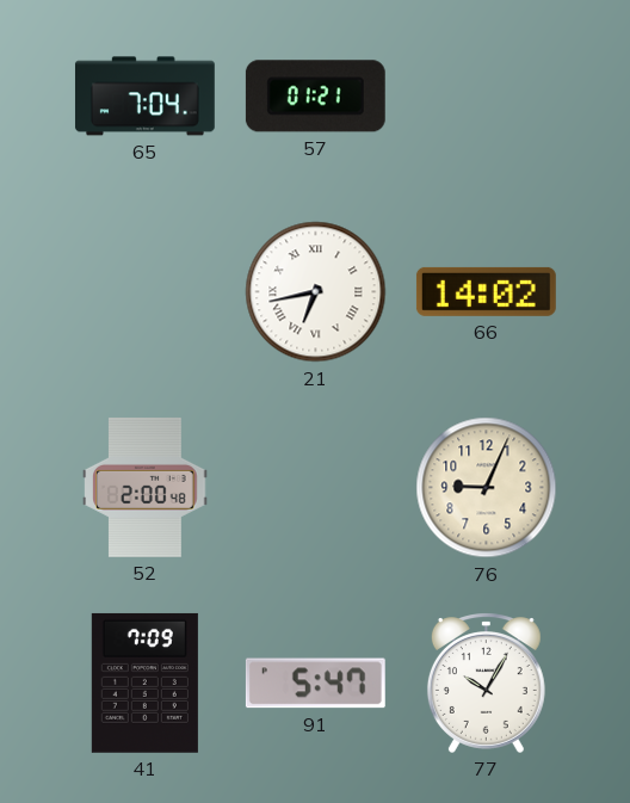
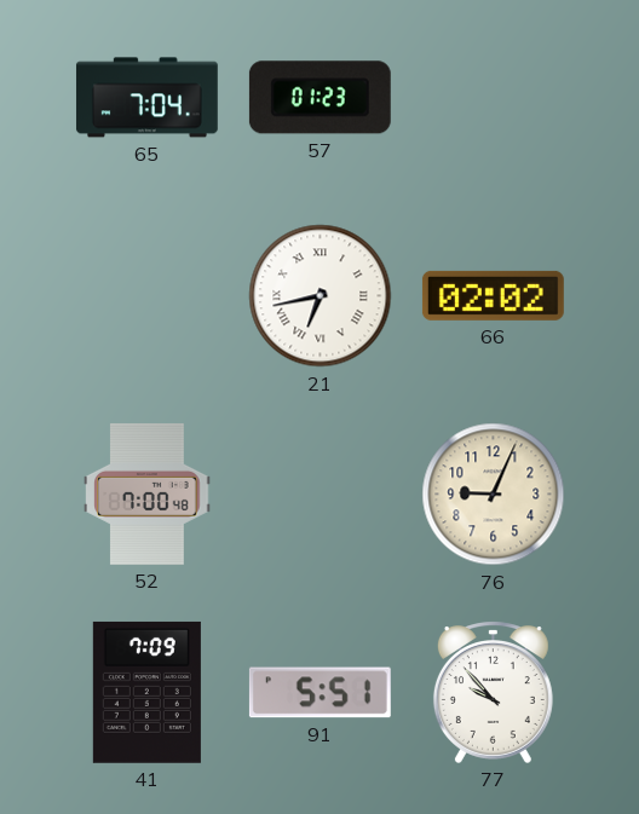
57: 01:21 -> 01:23 (319, 98)
66: 14:02 -> 02:02 (493, 295)
52: 2:00 -> 7:00 (148, 493)
91: 5:47 -> 5:51 (319, 693)
77: 10:05 -> 9:53 (493, 692)
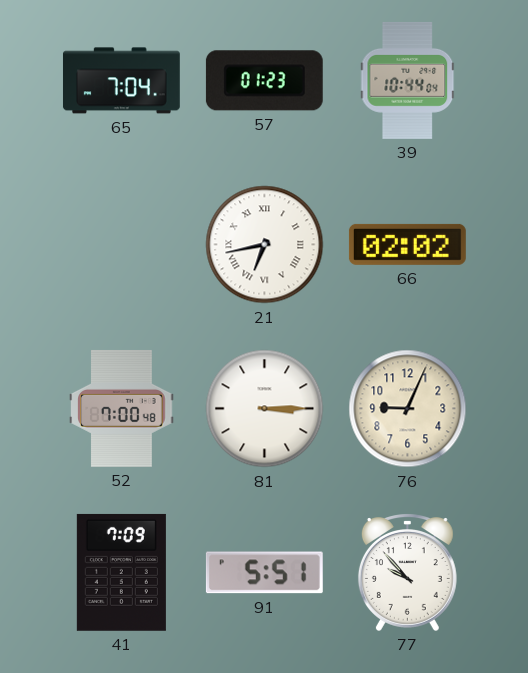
39: none -> 10:44 (408, 81)
81: none -> 3:15 (265, 409)
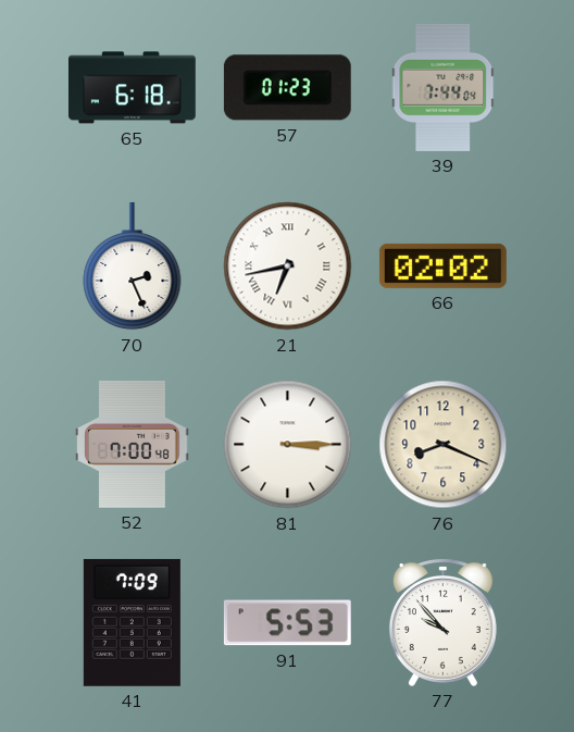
65: 7:04 -> 6:18 (132, 88)
39: 10:44 -> 7:44 (444, 88)
70: none -> 2:26 (133, 266)
76: 9:04 -> 8:19 (444, 445)
91: 5:51 -> 5:53 (287, 623)
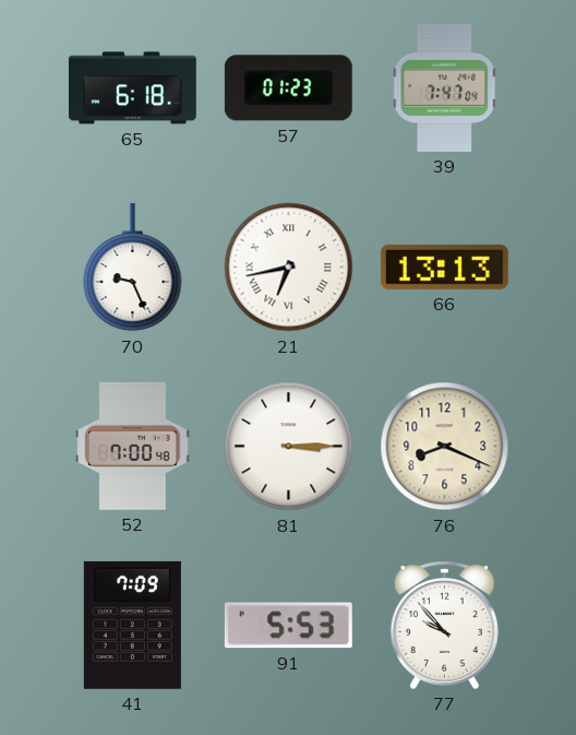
39: 7:44 -> 7:47 (445, 88)
70: 2:26 -> 9:26 (133, 268)
66: 02:02 -> 13:13 (444, 266)
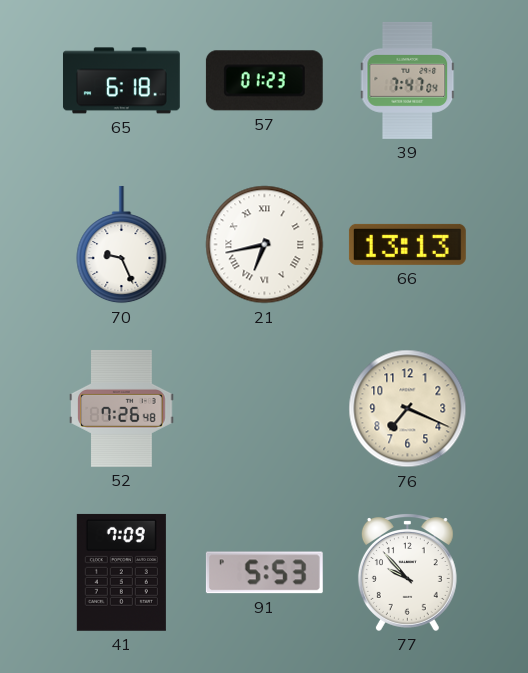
52: 7:00 -> 7:26 (122, 408)
81: 3:15 -> none (289, 447)
76: 8:19 -> 7:19 (408, 409)
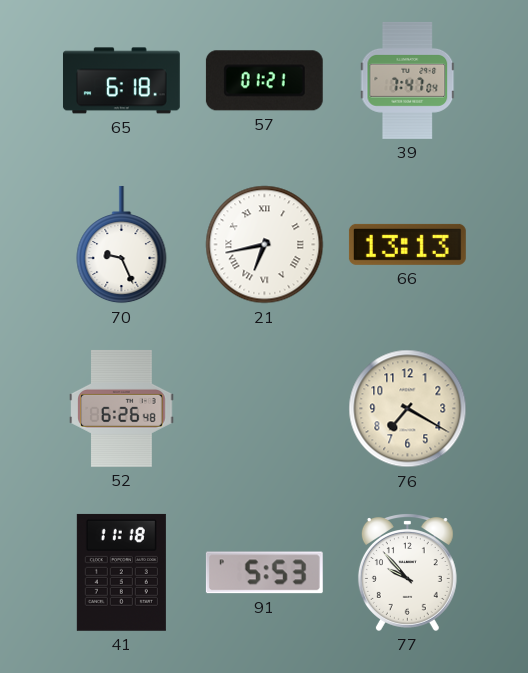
57: 01:23 -> 01:21 (264, 81)
52: 7:26 -> 6:26 (122, 408)
76: 7:19 -> 7:20 (408, 409)
41: 7:09 -> 11:18 (121, 572)
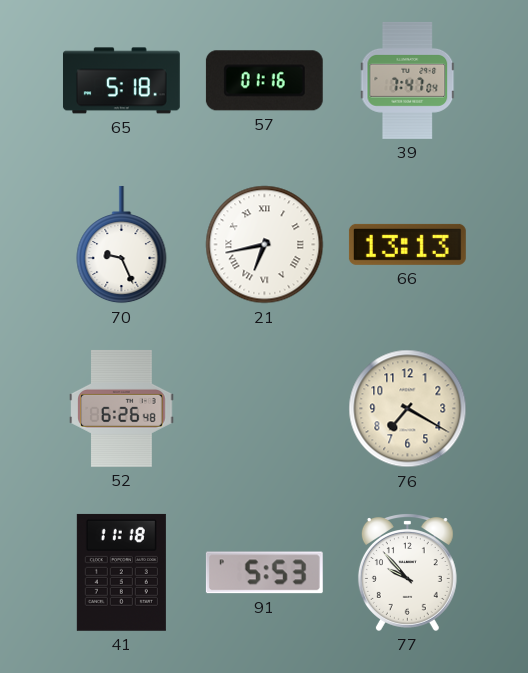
65: 6:18 -> 5:18 (121, 81)
57: 01:21 -> 01:16 (264, 81)
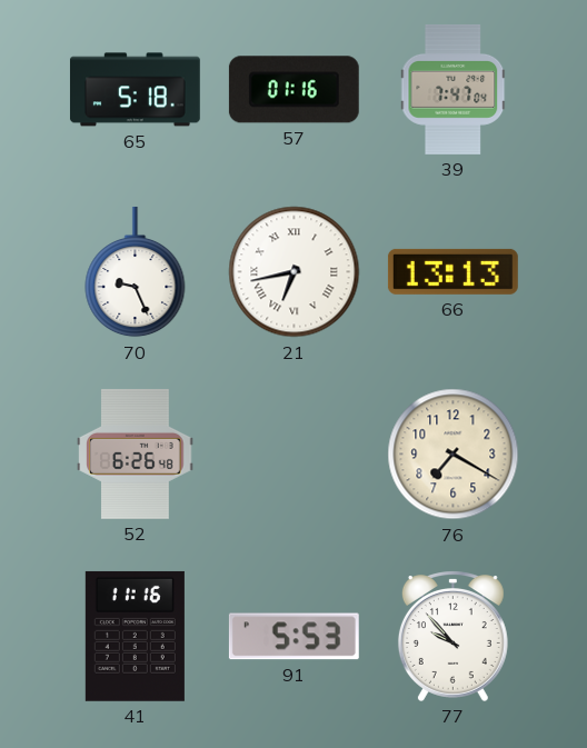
41: 11:18 -> 11:16 (135, 636)
